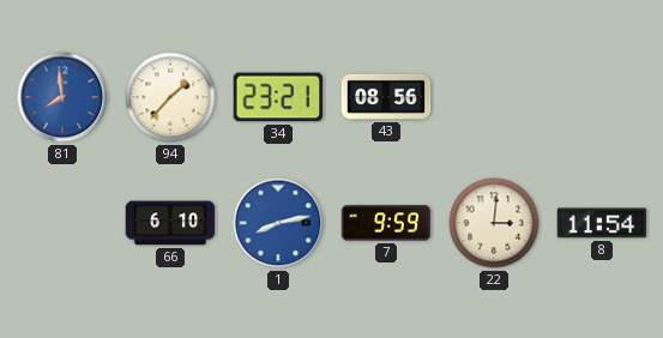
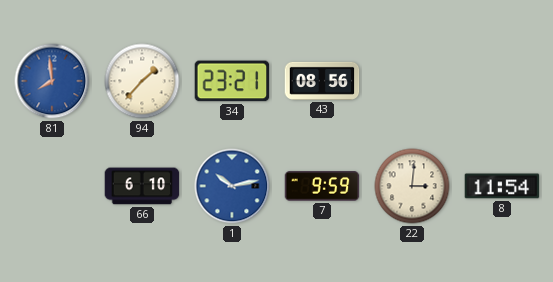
1: 8:13 -> 10:13 (232, 186)
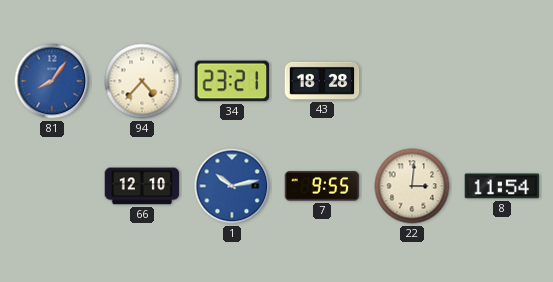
81: 7:59 -> 8:06 (52, 81)
94: 1:37 -> 4:37 (142, 81)
43: 08:56 -> 18:28 (322, 81)
66: 6:10 -> 12:10 (142, 186)
7: 9:59 -> 9:55 (322, 186)
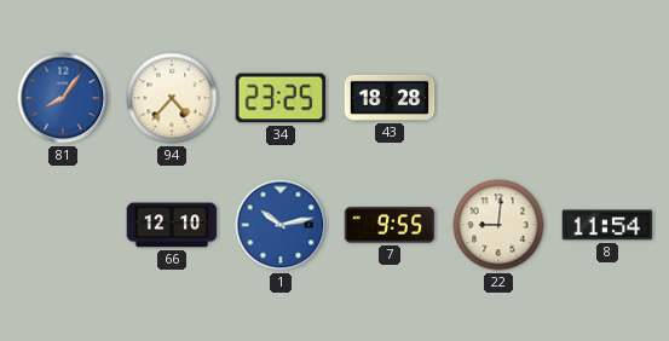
34: 23:21 -> 23:25 (281, 98)
22: 3:01 -> 9:01 (498, 225)
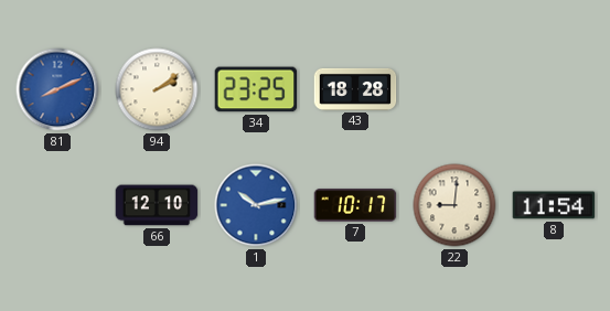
81: 8:06 -> 8:11 (57, 89)
94: 4:37 -> 2:09 (157, 89)
7: 9:55 -> 10:17 (355, 205)
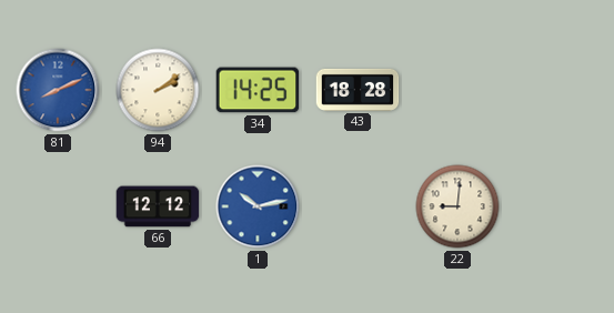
34: 23:25 -> 14:25 (258, 90)
66: 12:10 -> 12:12 (158, 206)
7: 10:17 -> none (355, 205)
8: 11:54 -> none (554, 205)
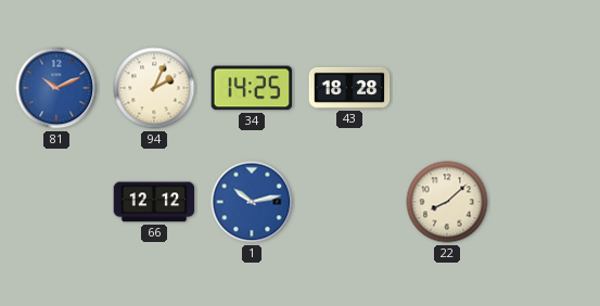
81: 8:11 -> 10:11 (56, 88)
94: 2:09 -> 2:04 (154, 88)
22: 9:01 -> 8:08 (447, 202)
